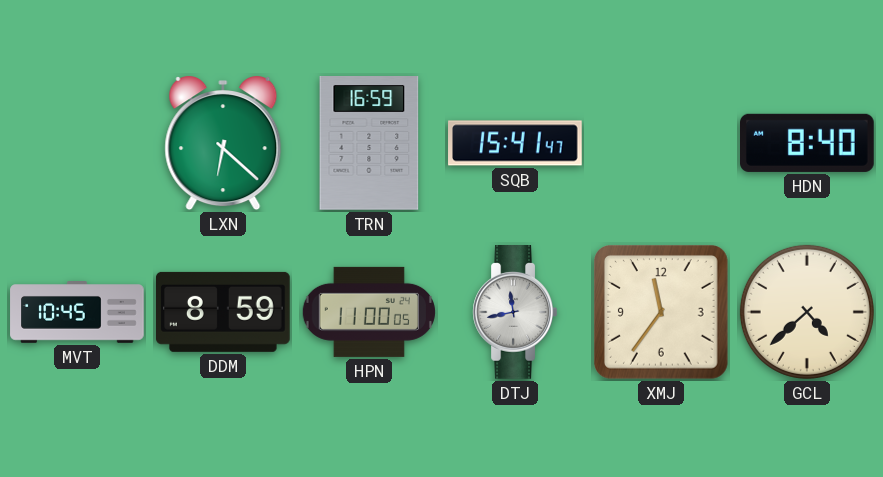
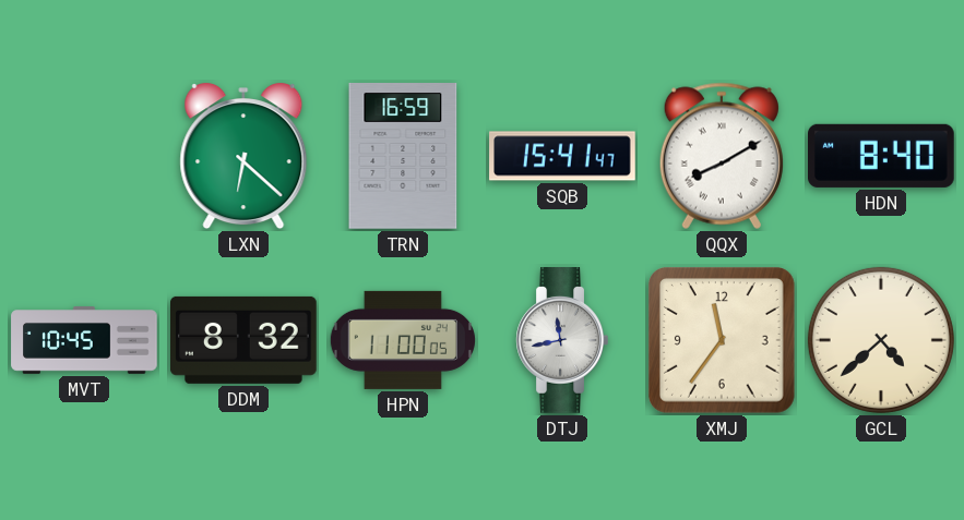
QQX: none -> 8:10 (722, 156)
DDM: 8:59 -> 8:32 (245, 340)
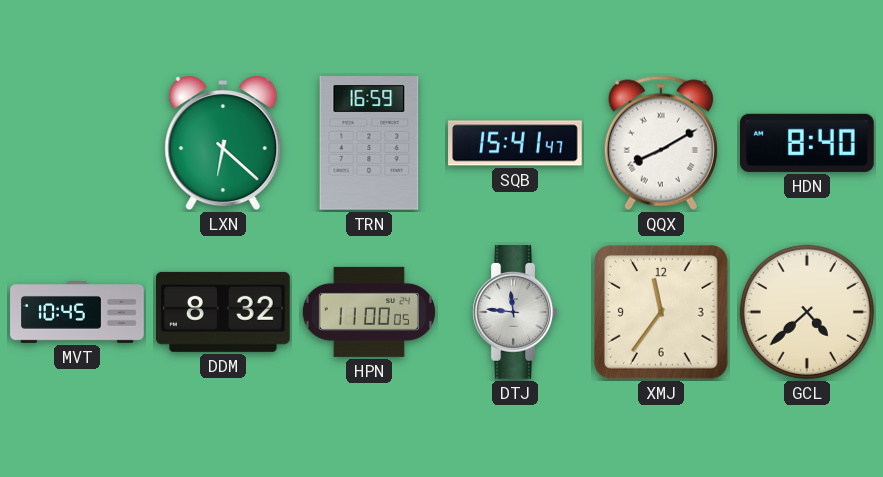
DTJ: 11:43 -> 11:46 (515, 312)
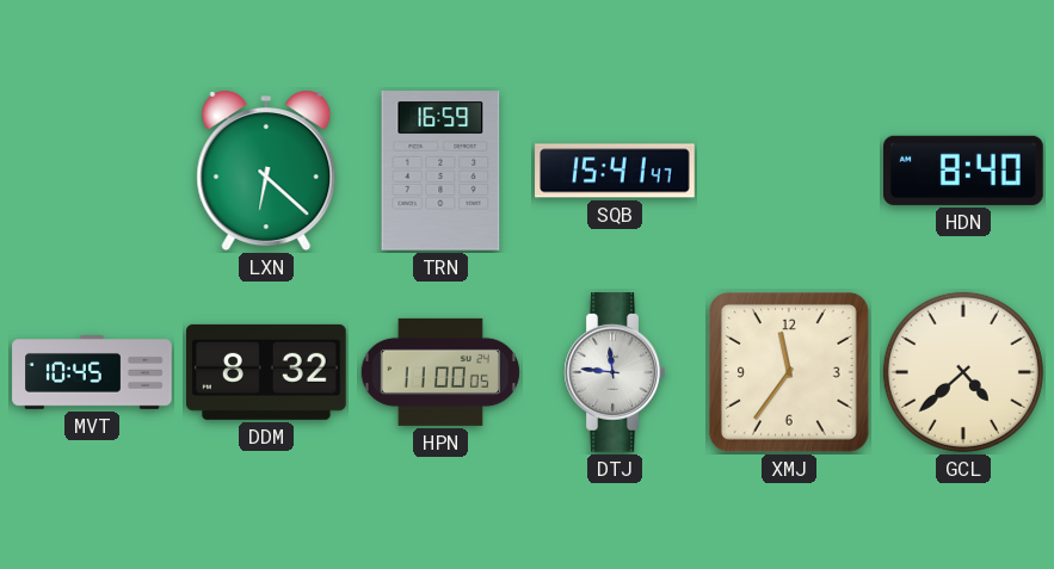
QQX: 8:10 -> none (661, 143)
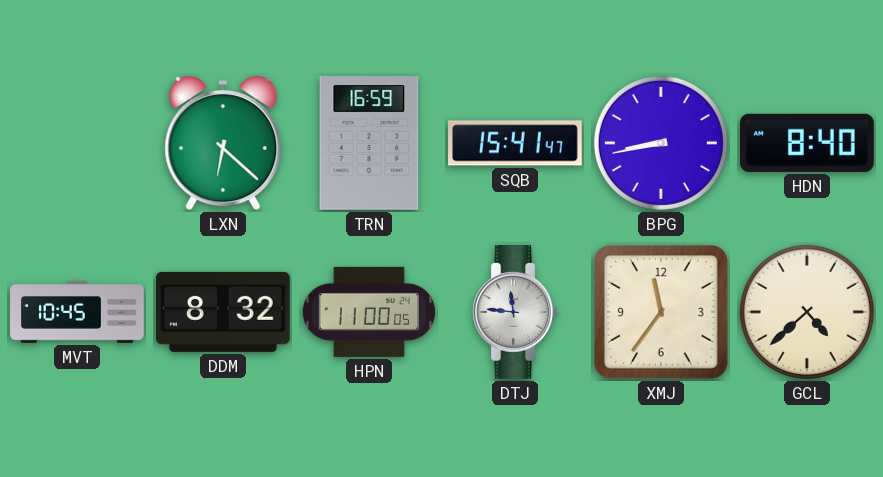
BPG: none -> 8:43 (661, 143)
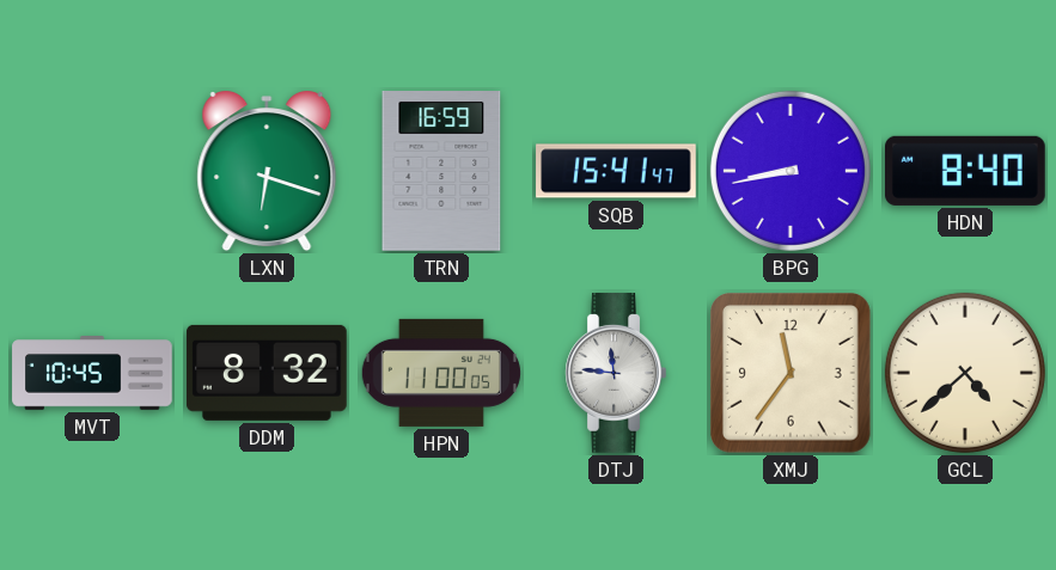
LXN: 6:22 -> 6:18 (267, 172)
